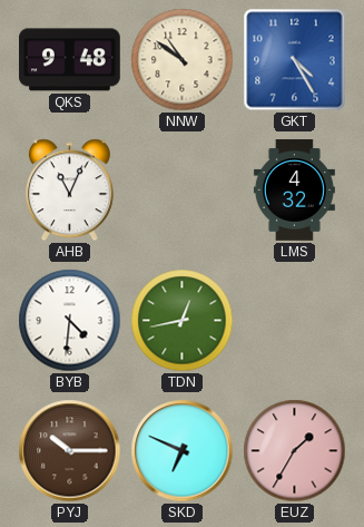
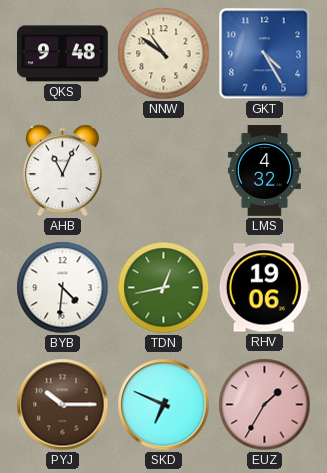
RHV: none -> 19:06 (264, 288)
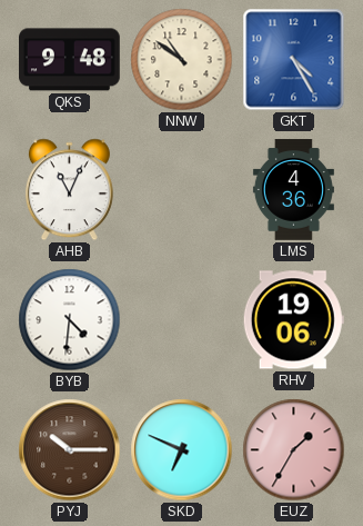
LMS: 4:32 -> 4:36 (293, 190)
TDN: 12:43 -> none (164, 288)
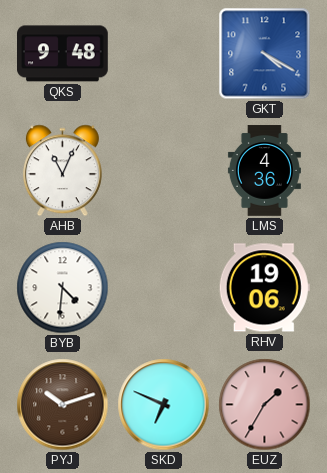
NNW: 10:51 -> none (182, 60)
GKT: 4:25 -> 4:20 (265, 54)
PYJ: 10:15 -> 10:12 (63, 405)
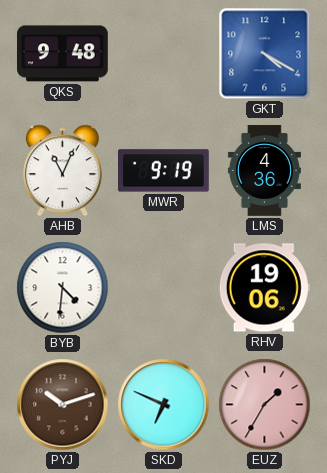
MWR: none -> 9:19 (164, 171)
